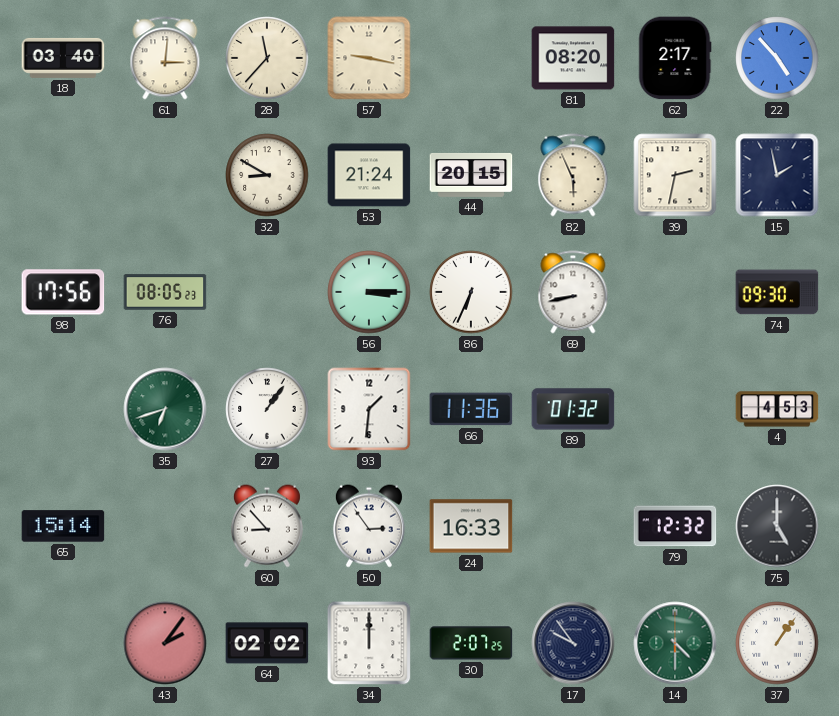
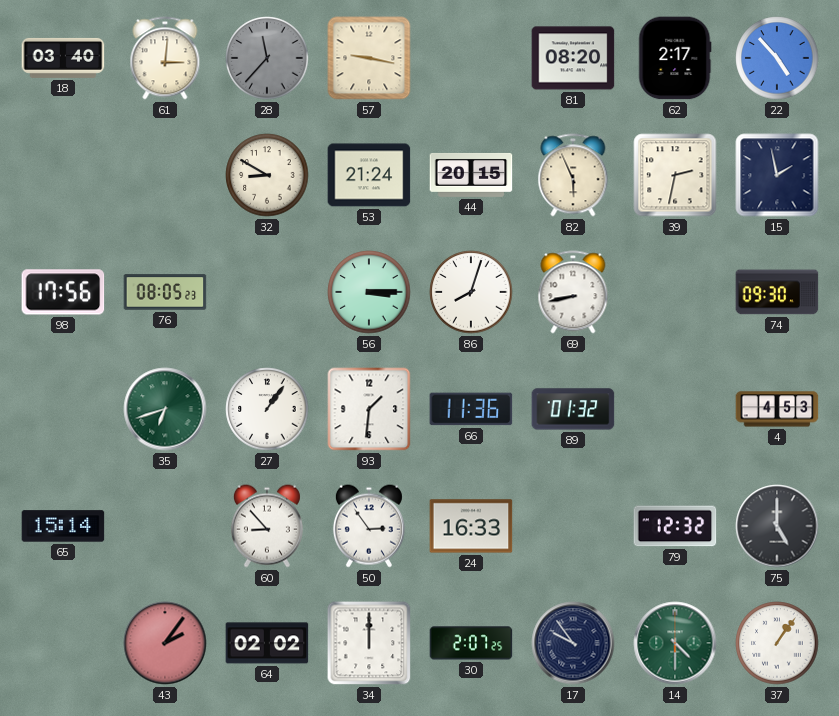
28 dial: cream -> grey (267, 58)
86: 6:34 -> 8:03 (471, 292)
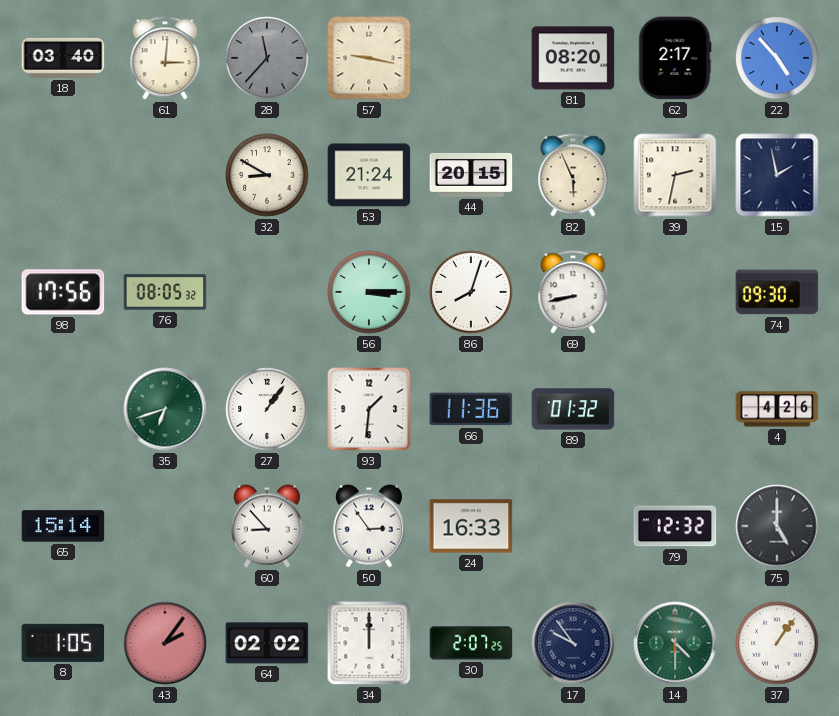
76: 08:05:23 -> 08:05:32 (165, 292)
4: 4:53 -> 4:26 (777, 409)
8: none -> 1:05 (63, 643)
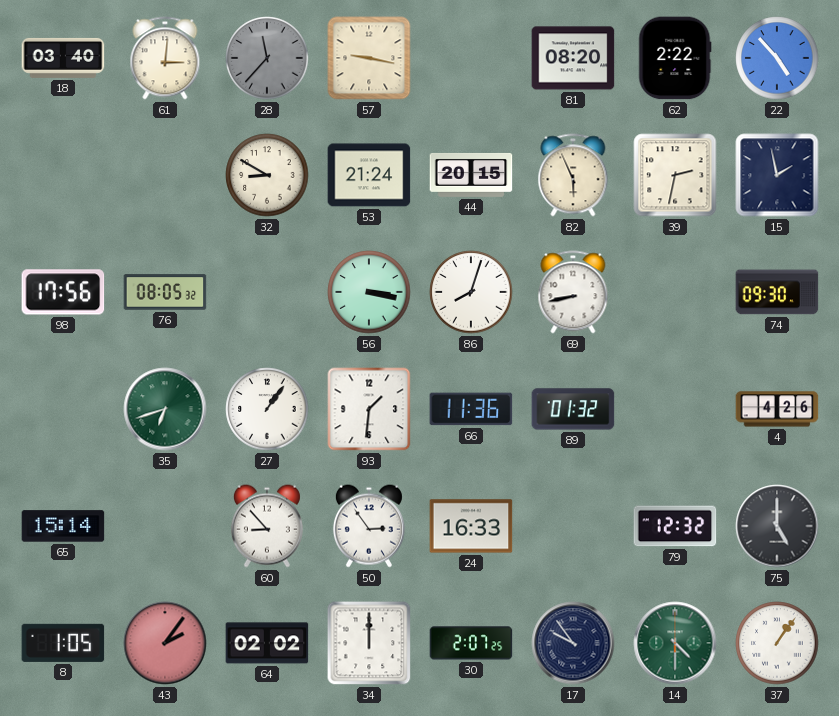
62: 2:17 -> 2:22 (675, 58)
56: 3:15 -> 3:17 (369, 292)
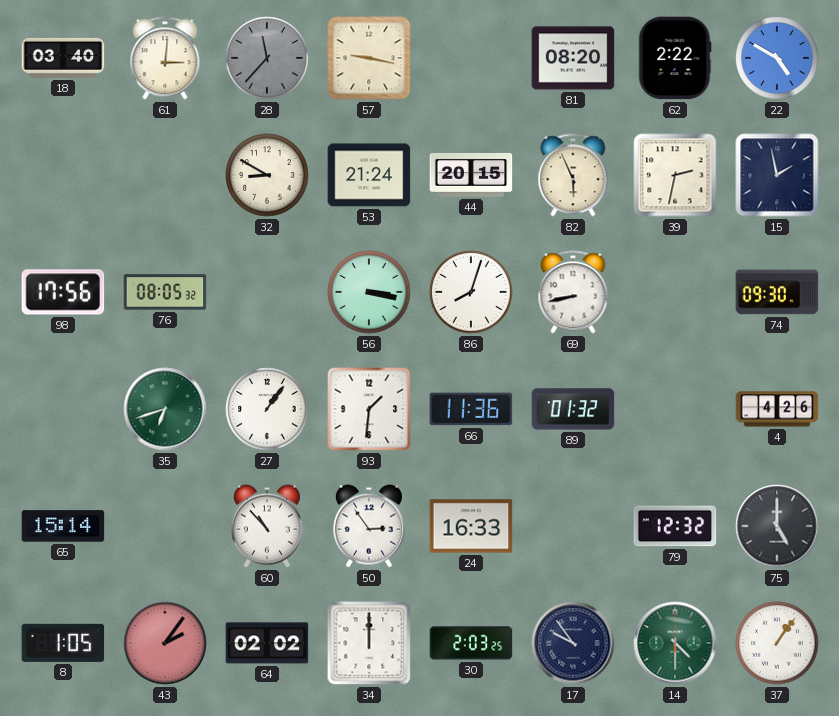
22: 4:53 -> 4:50 (777, 58)
60: 8:53 -> 10:53 (267, 526)
30: 2:07 -> 2:03 (471, 643)
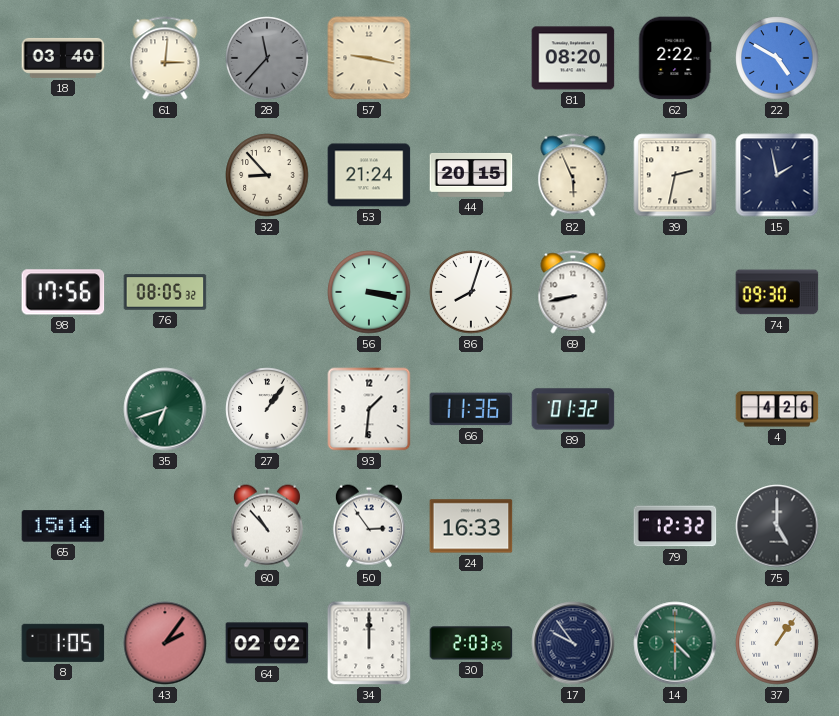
32: 8:50 -> 8:53 (267, 175)
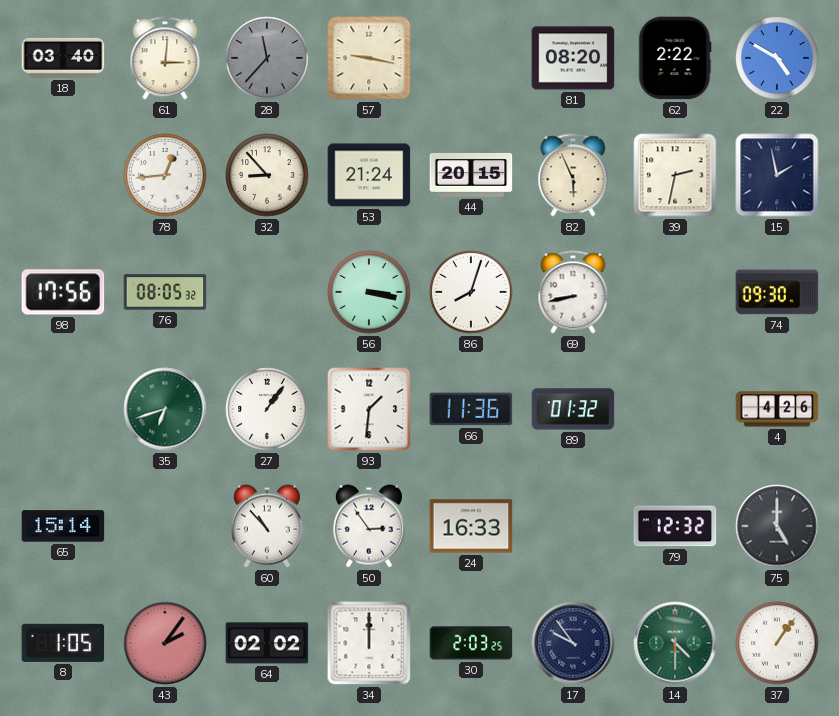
78: none -> 12:44 (165, 175)
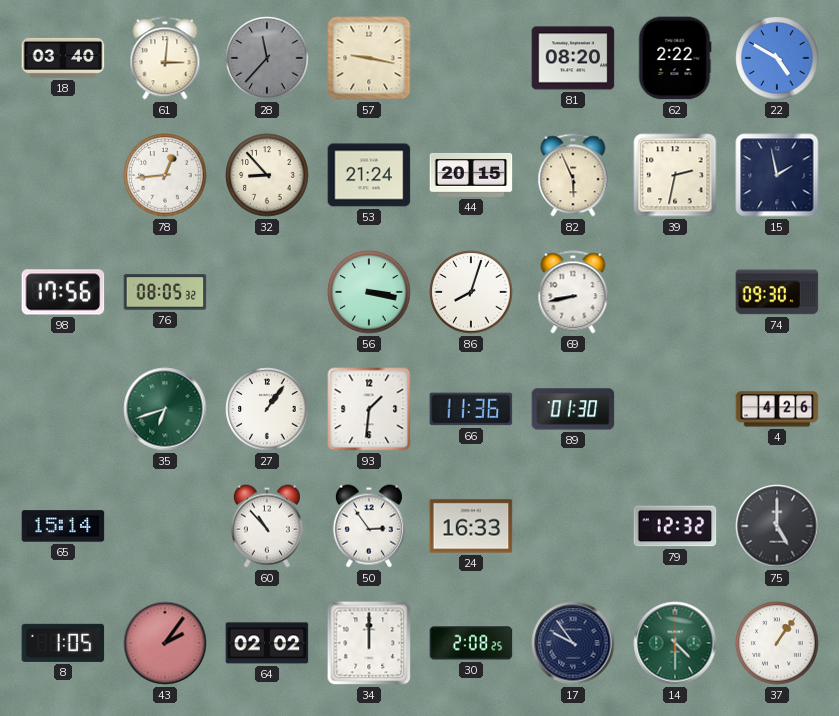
89: 01:32 -> 01:30 (573, 409)
30: 2:03 -> 2:08 (471, 643)
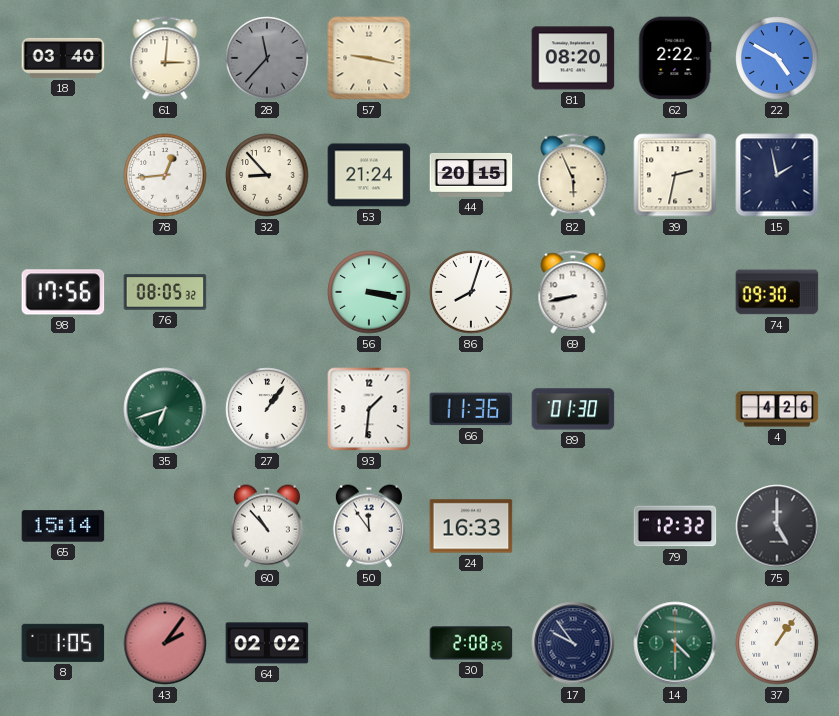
50: 2:54 -> 11:54 (369, 526)
34: 12:00 -> none (369, 643)
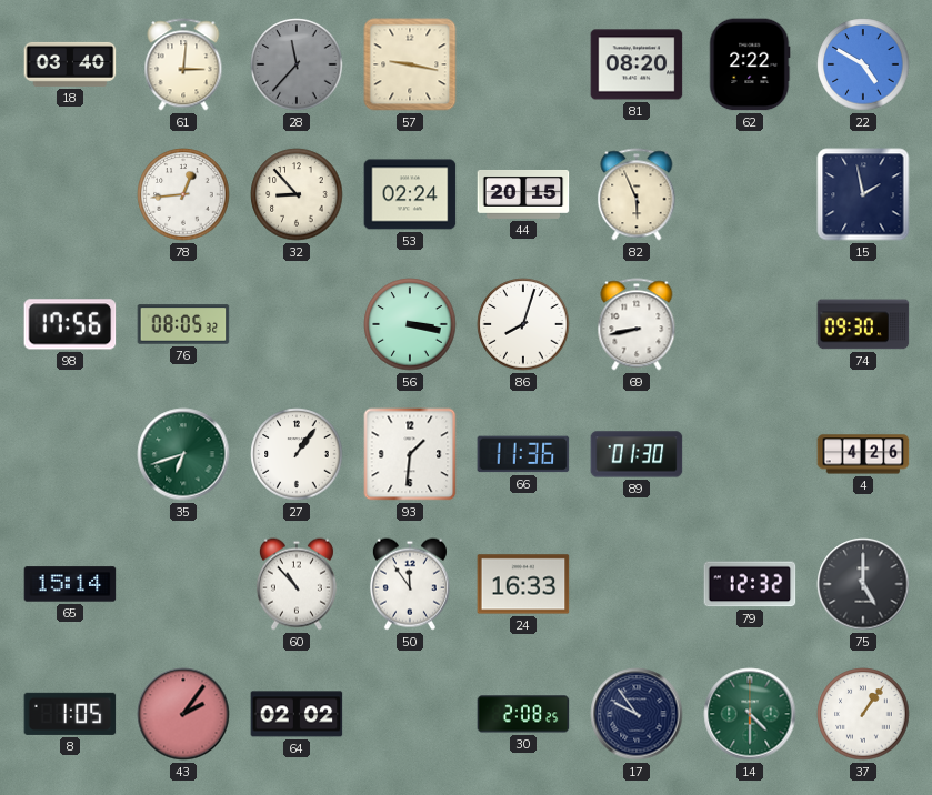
53: 21:24 -> 02:24 (410, 194)
39: 2:32 -> none (675, 175)
